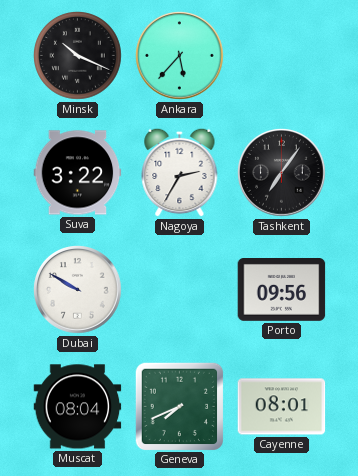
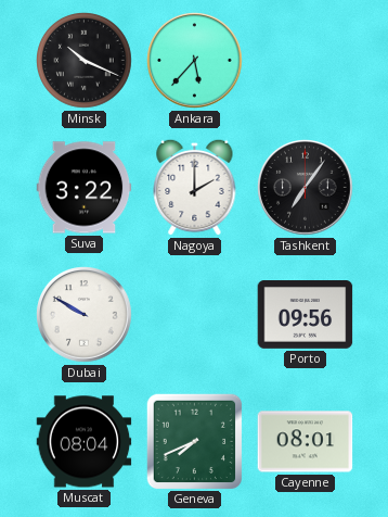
Nagoya: 2:35 -> 2:00 (195, 187)
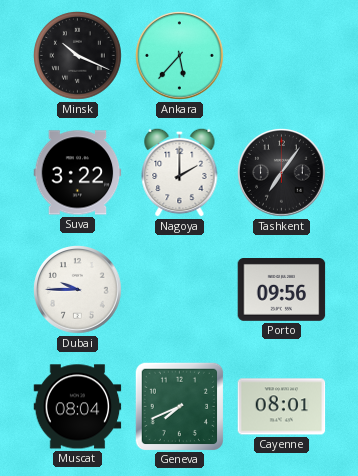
Dubai: 9:50 -> 9:45 (78, 290)
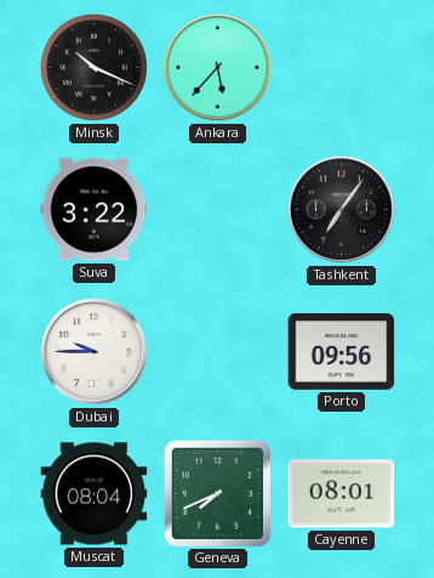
Nagoya: 2:00 -> none (180, 172)
